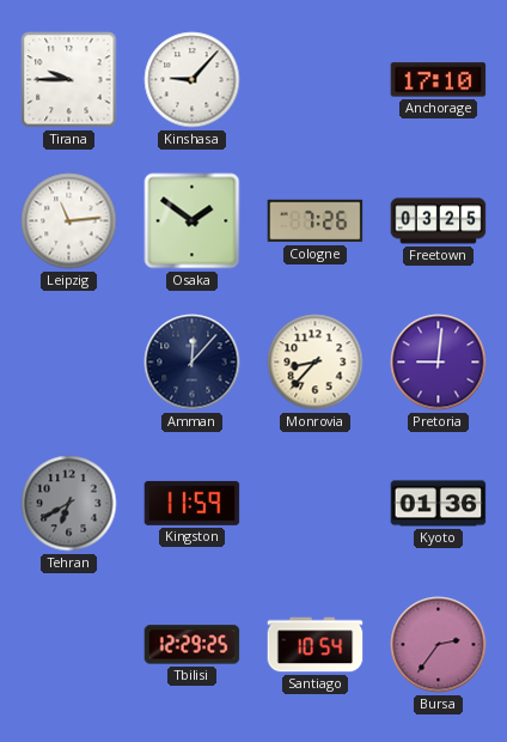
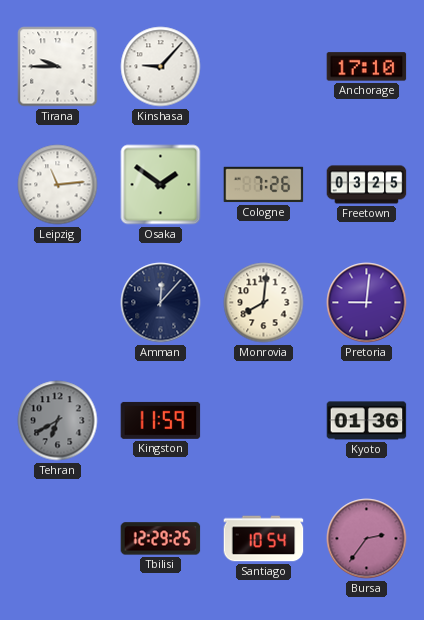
Monrovia: 8:37 -> 8:01 (264, 303)
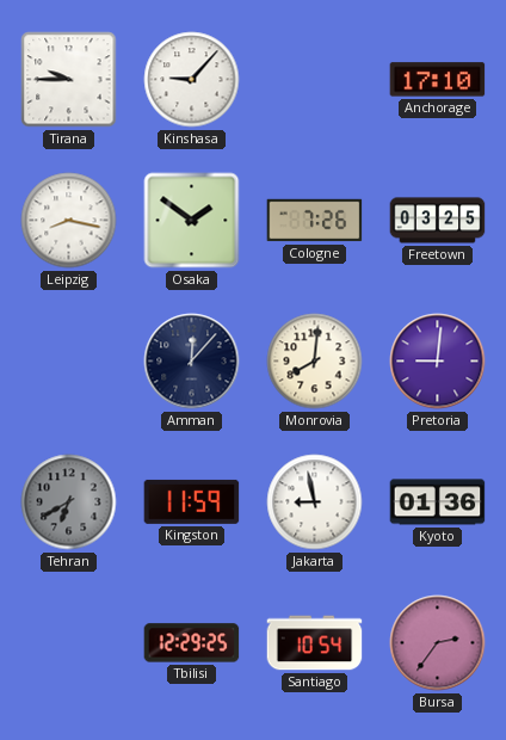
Leipzig: 11:14 -> 8:17 (69, 221)
Jakarta: none -> 8:58 (315, 502)
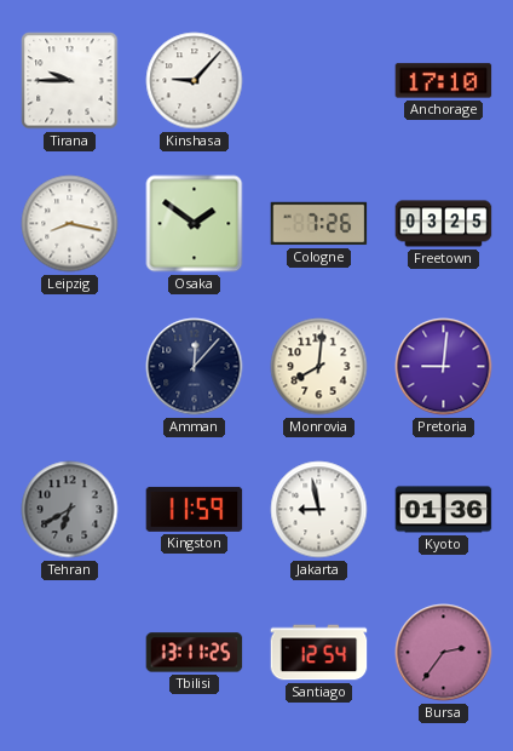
Tbilisi: 12:29 -> 13:11 (195, 653)
Santiago: 10:54 -> 12:54 (319, 653)
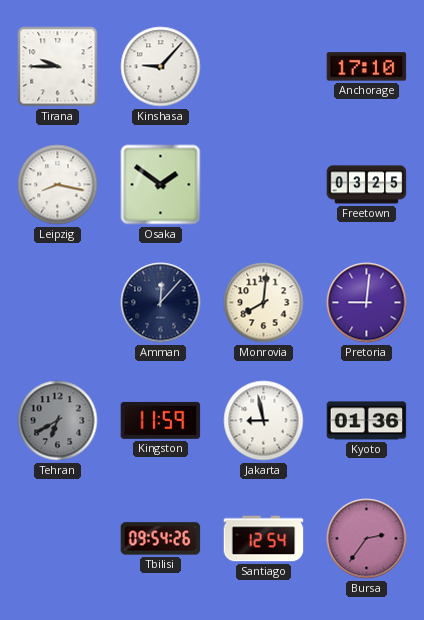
Cologne: 7:26 -> none (319, 224)
Tbilisi: 13:11 -> 09:54 (161, 539)
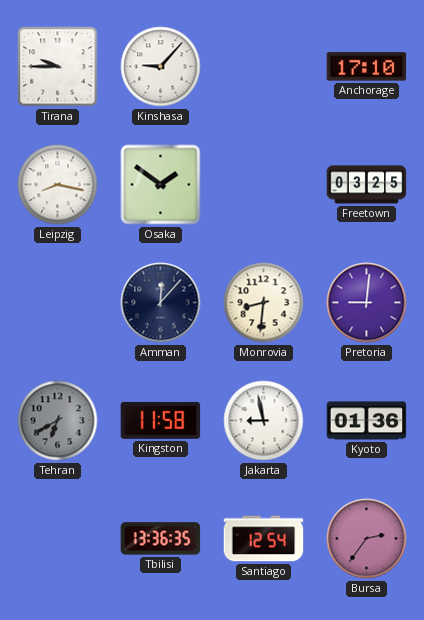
Monrovia: 8:01 -> 8:31 (264, 303)
Kingston: 11:59 -> 11:58 (161, 420)
Tbilisi: 09:54 -> 13:36 (161, 539)
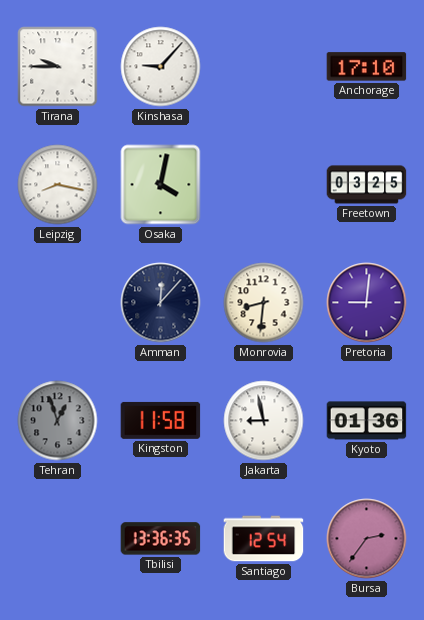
Osaka: 1:51 -> 4:02 (161, 185)
Tehran: 6:40 -> 12:57 (58, 421)
